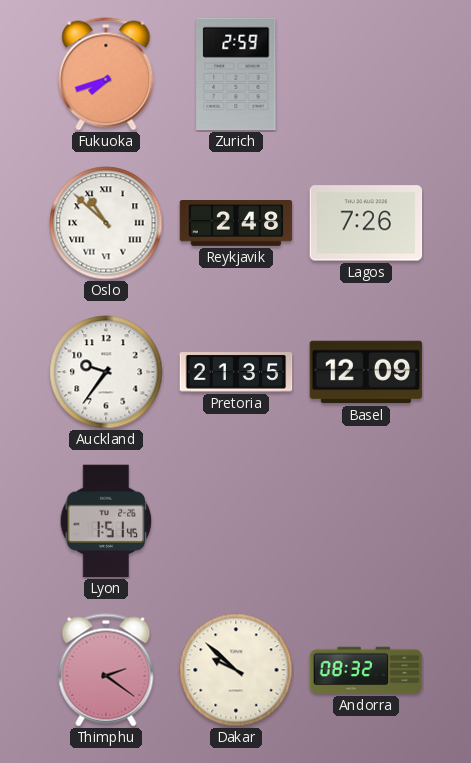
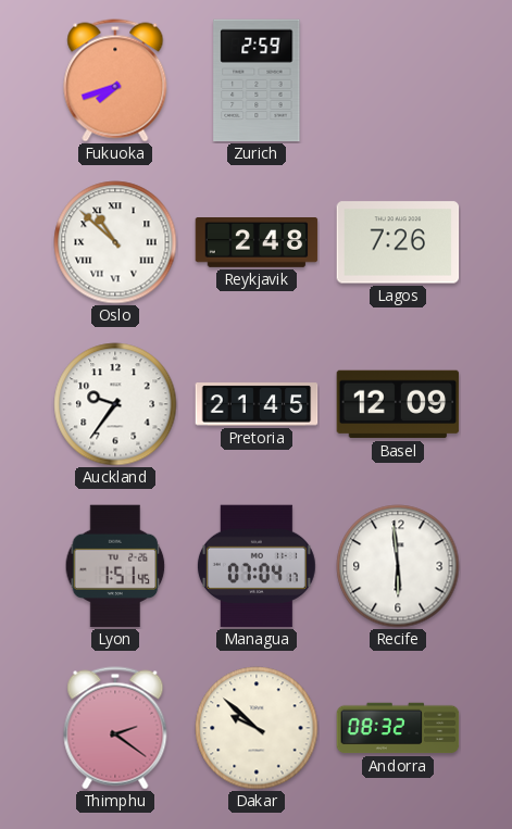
Pretoria: 21:35 -> 21:45 (257, 404)
Managua: none -> 07:04 (257, 566)
Recife: none -> 5:59 (398, 566)
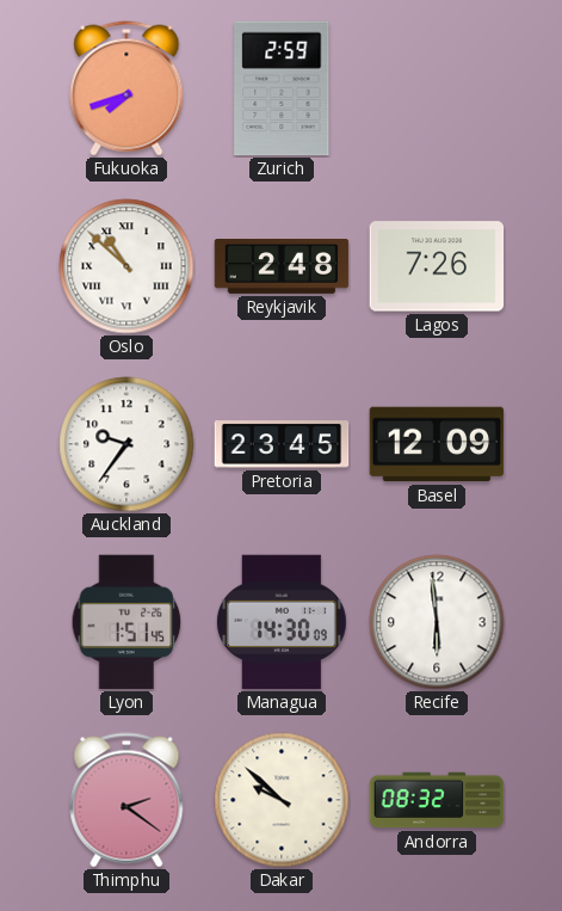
Pretoria: 21:45 -> 23:45 (282, 444)
Managua: 07:04 -> 14:30 (282, 622)
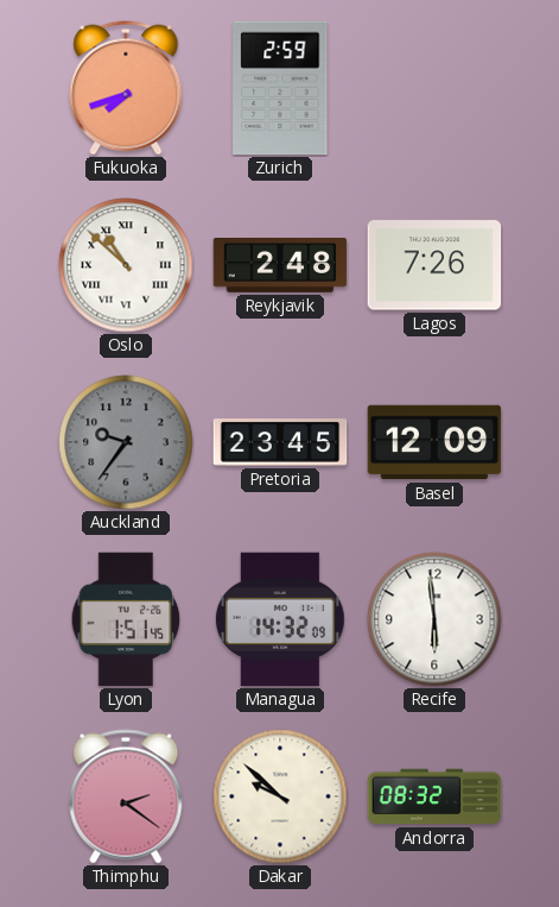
Auckland dial: white -> grey (126, 442)
Managua: 14:30 -> 14:32 (280, 619)
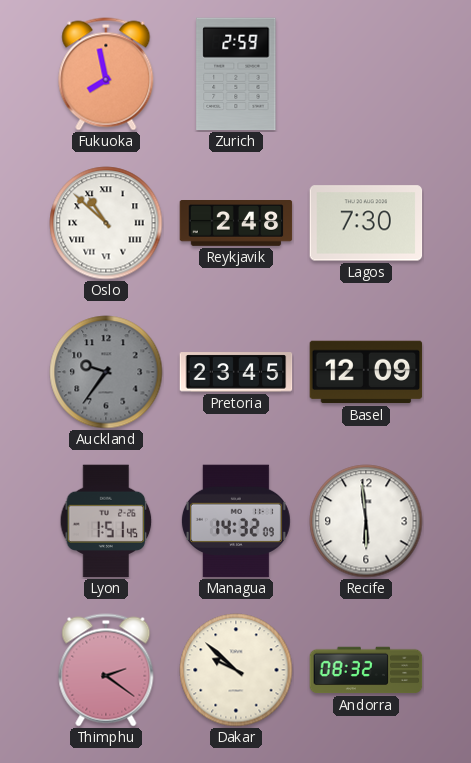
Fukuoka: 7:42 -> 7:58 (106, 74)
Lagos: 7:26 -> 7:30 (366, 223)
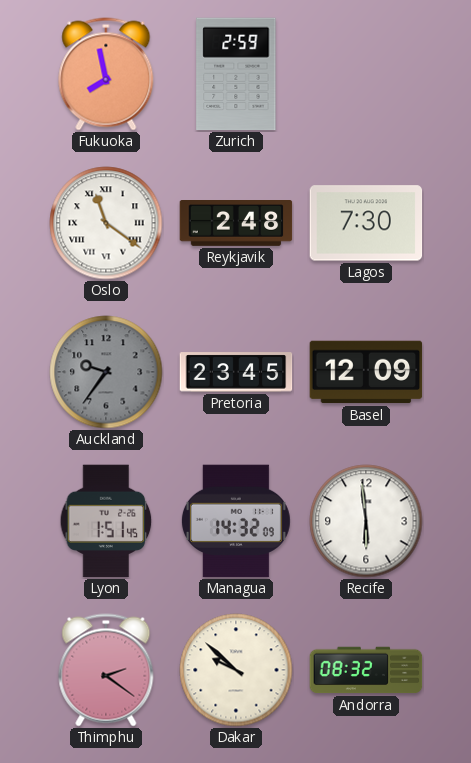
Oslo: 10:52 -> 11:21 (106, 223)
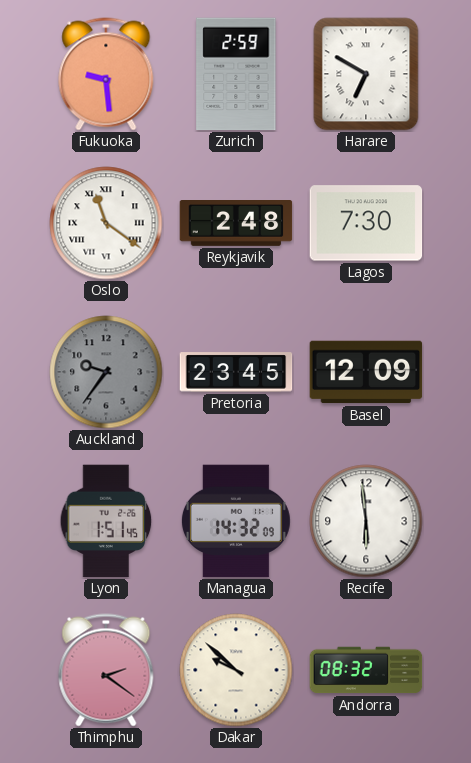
Fukuoka: 7:58 -> 9:29 (106, 74)
Harare: none -> 6:50 (366, 74)
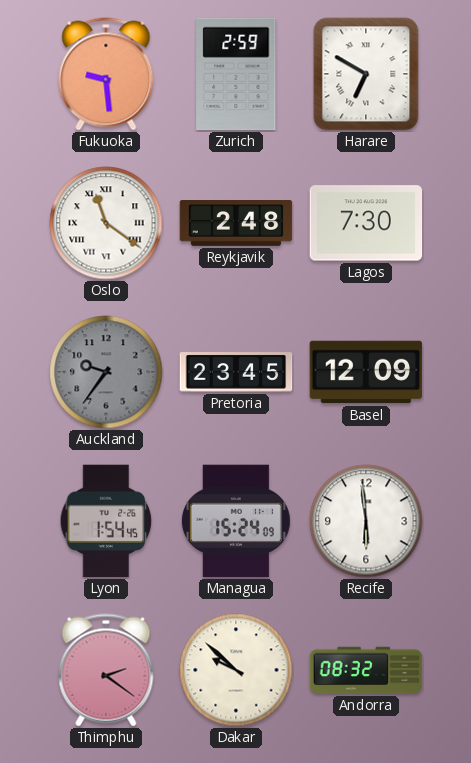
Lyon: 1:51 -> 1:54 (106, 521)
Managua: 14:32 -> 15:24 (236, 521)
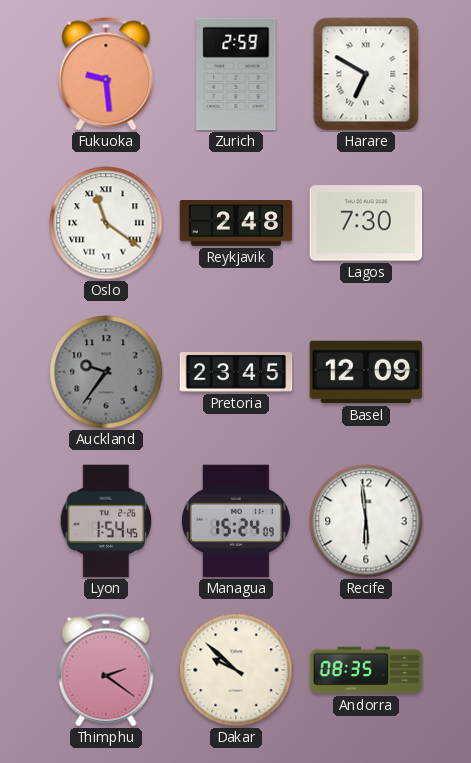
Andorra: 08:32 -> 08:35 (366, 670)
